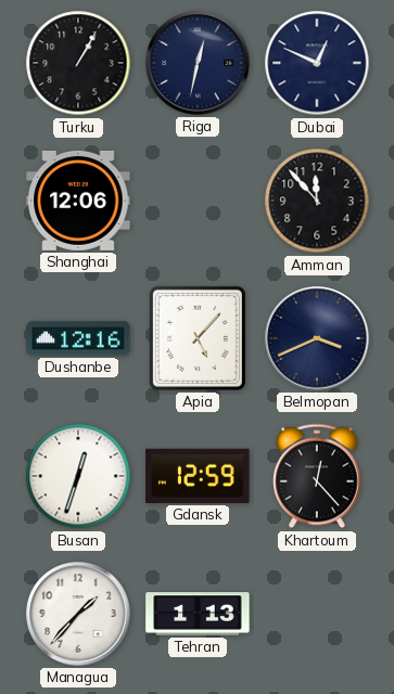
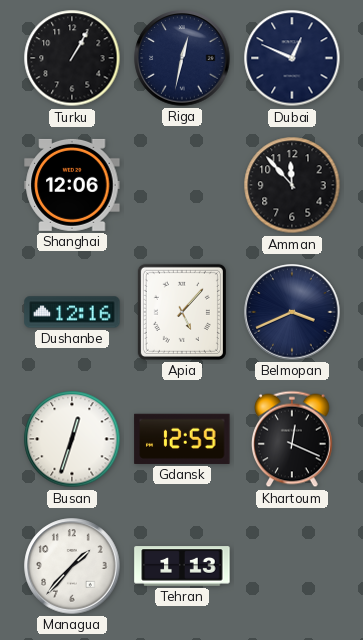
Khartoum: 12:23 -> 12:19 (293, 439)
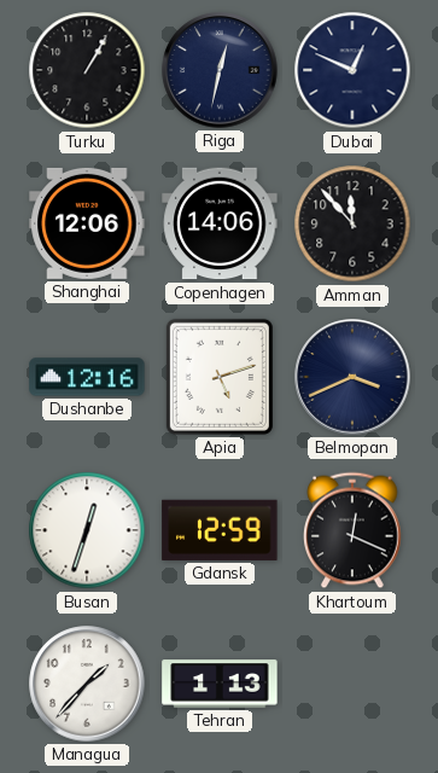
Copenhagen: none -> 14:06 (220, 223)
Apia: 5:07 -> 5:12 (220, 377)
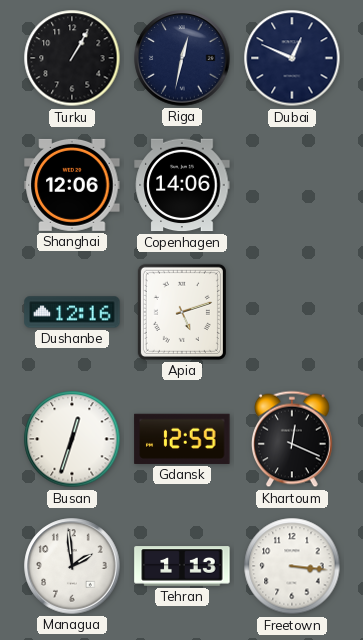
Amman: 11:53 -> none (352, 223)
Belmopan: 3:41 -> none (352, 377)
Managua: 1:37 -> 1:59 (72, 566)
Freetown: none -> 3:16 (292, 566)
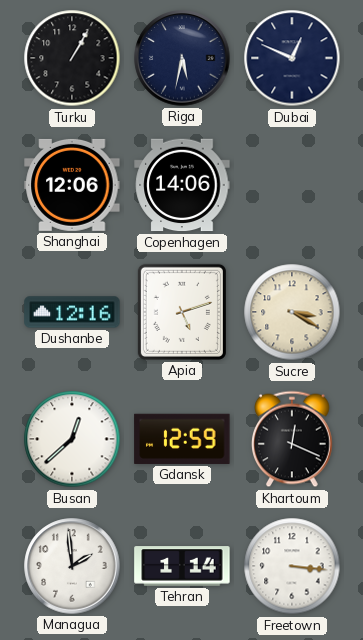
Riga: 12:32 -> 5:32 (182, 58)
Sucre: none -> 3:20 (292, 312)
Busan: 12:33 -> 12:38 (72, 439)
Tehran: 1:13 -> 1:14 (182, 566)
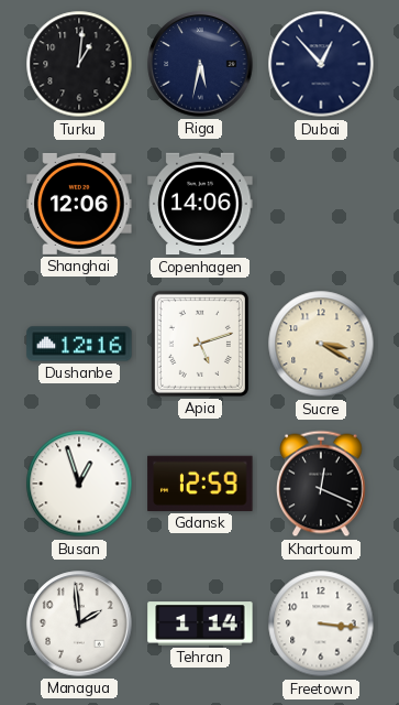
Turku: 1:05 -> 1:01 (79, 64)
Dubai: 12:49 -> 12:53 (321, 64)
Busan: 12:38 -> 12:57 (79, 484)
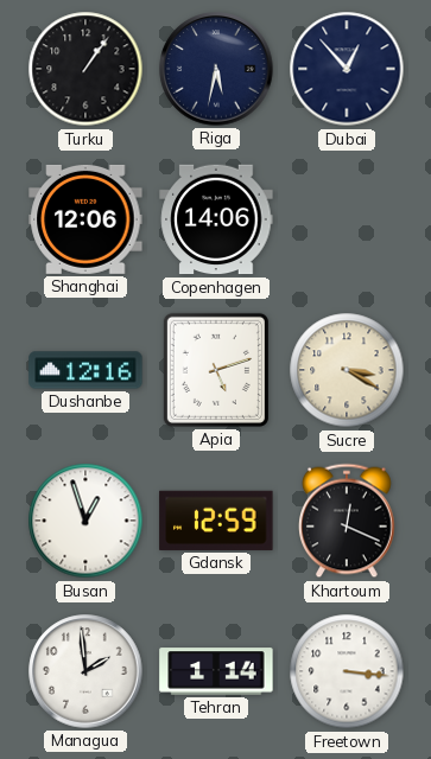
Turku: 1:01 -> 1:06 (85, 69)
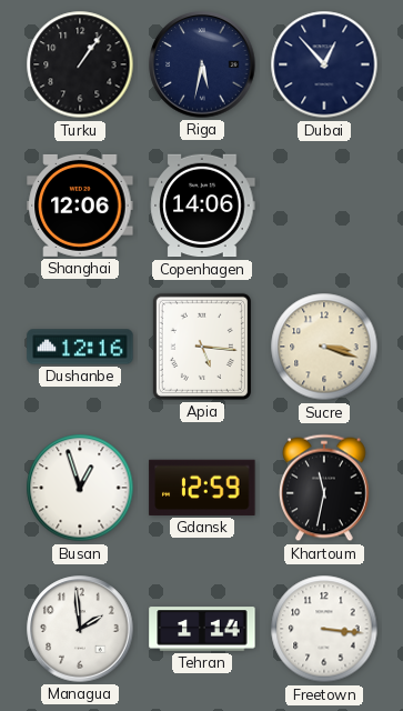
Apia: 5:12 -> 5:16 (202, 347)
Sucre: 3:20 -> 3:18 (324, 347)
Khartoum: 12:19 -> 11:32 (325, 488)
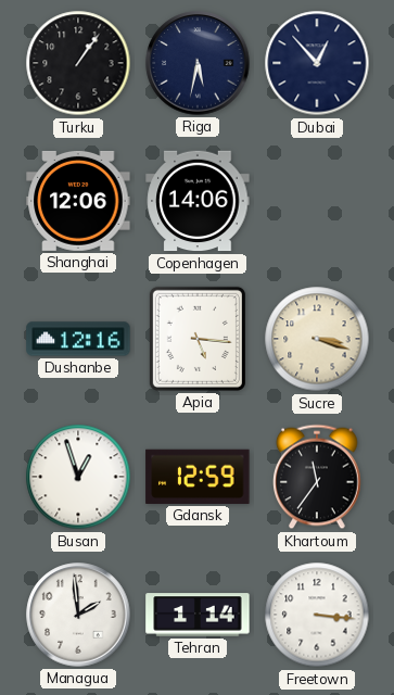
Khartoum: 11:32 -> 11:36 (318, 477)
